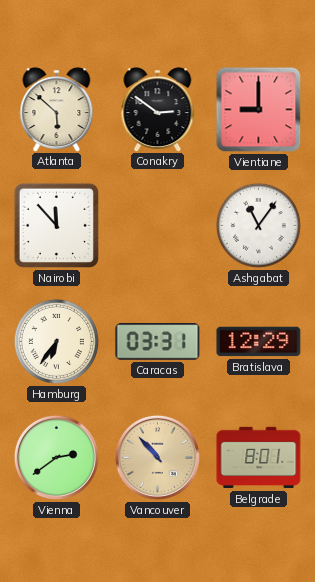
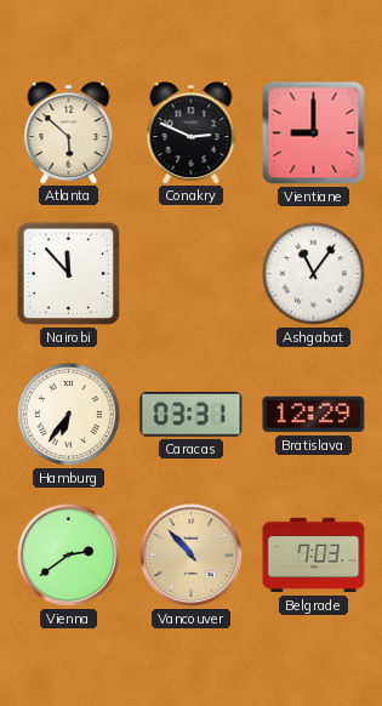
Conakry: 2:51 -> 2:49 (192, 132)
Belgrade: 8:01 -> 7:03 (314, 556)
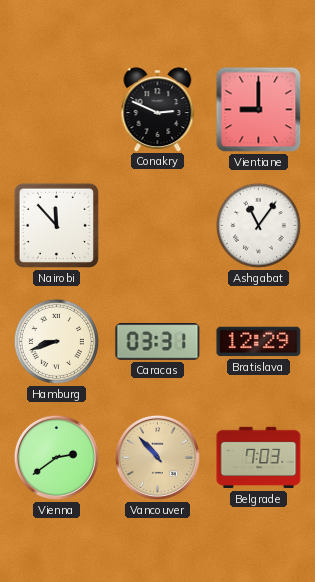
Atlanta: 5:52 -> none (69, 132)
Hamburg: 6:36 -> 8:42 (56, 341)
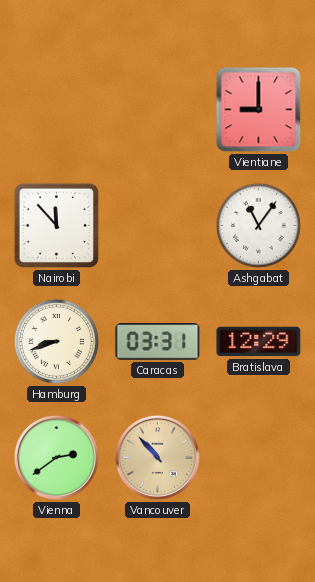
Conakry: 2:49 -> none (158, 109)
Belgrade: 7:03 -> none (259, 458)
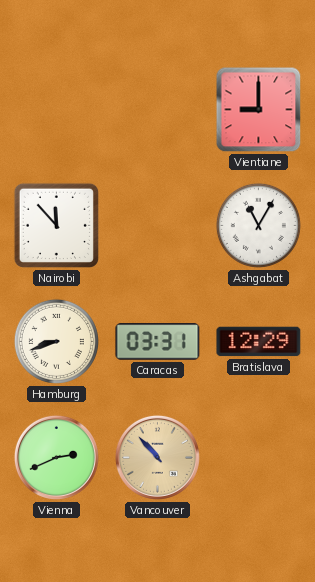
Ashgabat: 11:06 -> 11:05 (258, 225)
Vienna: 2:39 -> 2:41 (56, 457)
